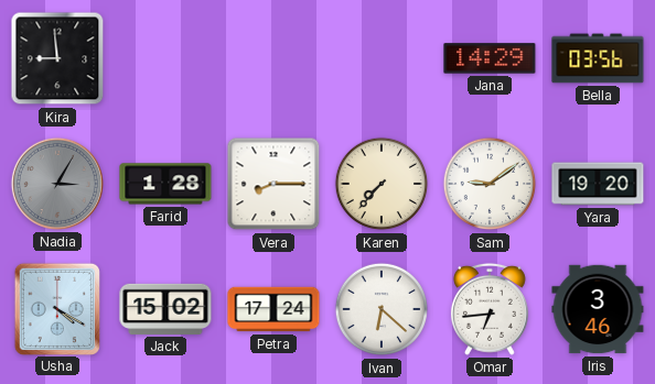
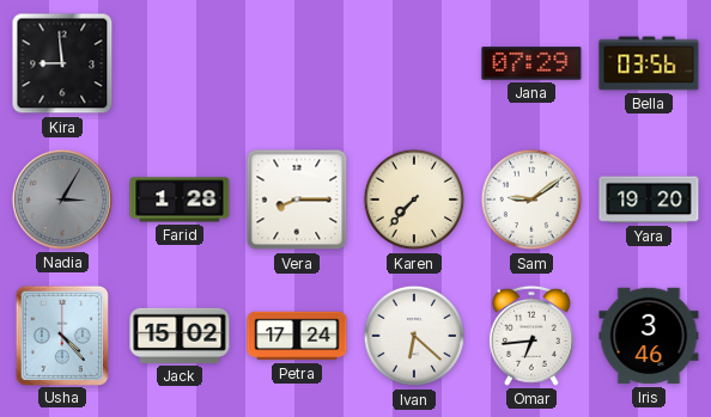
Jana: 14:29 -> 07:29 (531, 63)
Usha: 4:20 -> 4:23 (62, 335)
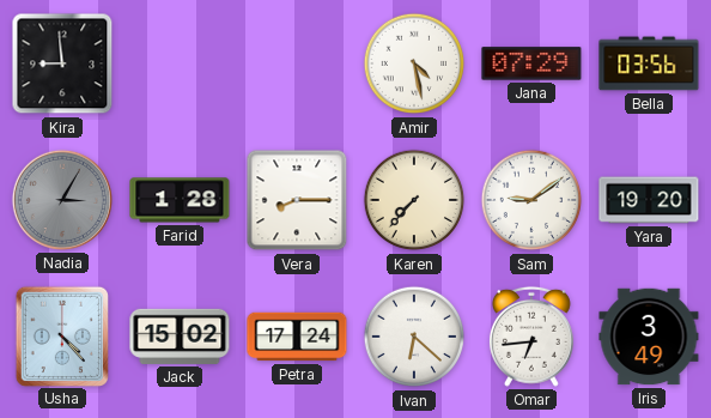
Amir: none -> 4:28 (414, 63)
Iris: 3:46 -> 3:49 (649, 337)
